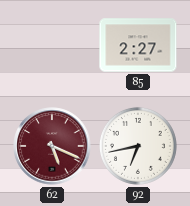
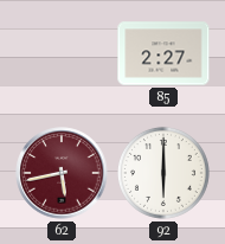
62: 5:19 -> 5:43 (62, 173)
92: 6:43 -> 6:00 (163, 173)
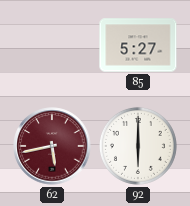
85: 2:27 -> 5:27 (138, 45)
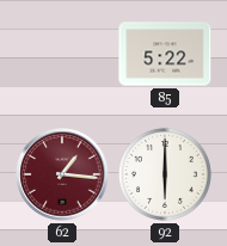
85: 5:27 -> 5:22 (165, 54)
62: 5:43 -> 1:16 (62, 174)
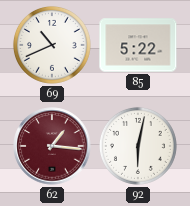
69: none -> 10:41 (52, 45)
92: 6:00 -> 6:02 (138, 146)
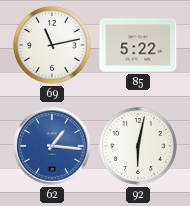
69: 10:41 -> 11:13 (52, 45)
62 dial: burgundy -> blue (52, 146)
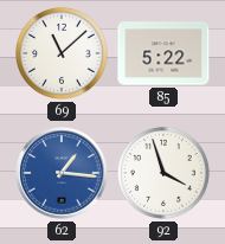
69: 11:13 -> 11:08 (62, 53)
92: 6:02 -> 3:57 (163, 173)
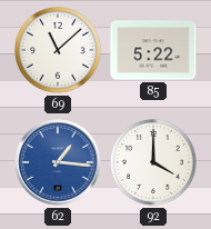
92: 3:57 -> 4:00 (153, 162)
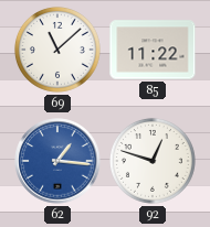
85: 5:22 -> 11:22 (153, 50)
92: 4:00 -> 12:48 (153, 161)
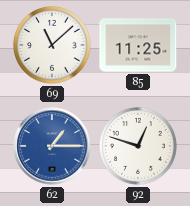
85: 11:22 -> 11:25 (138, 45)
62: 1:16 -> 1:15 (52, 146)
